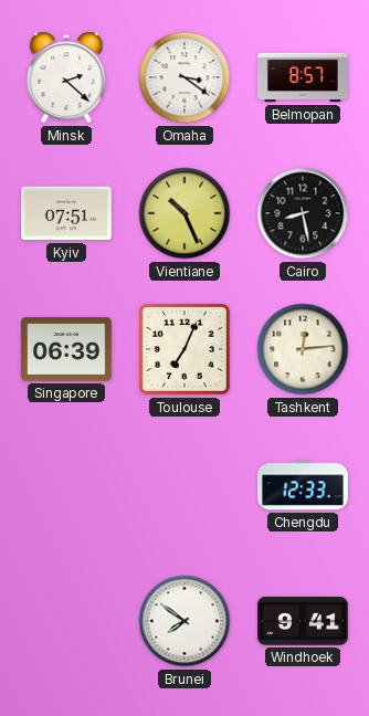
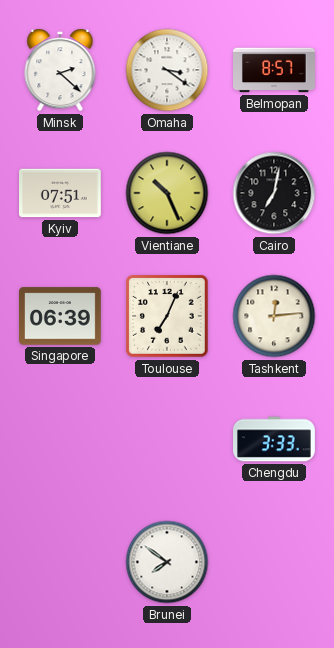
Cairo: 8:28 -> 7:02 (274, 193)
Chengdu: 12:33 -> 3:33 (275, 439)
Windhoek: 9:41 -> none (304, 621)
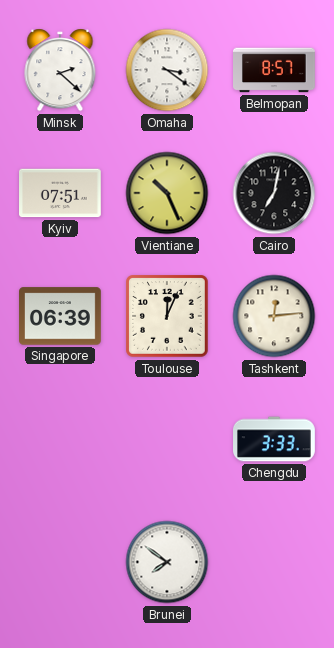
Toulouse: 7:04 -> 12:04 (167, 316)
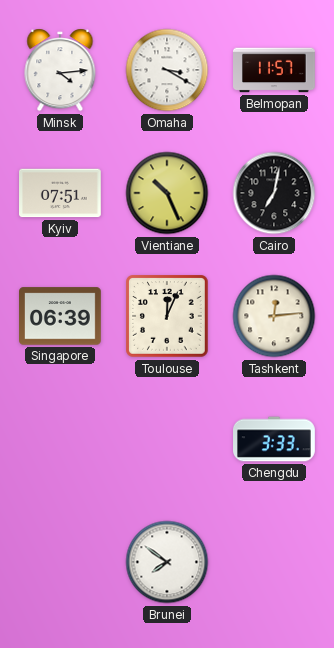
Minsk: 2:22 -> 4:14 (60, 70)
Omaha: 3:21 -> 3:20 (167, 70)
Belmopan: 8:57 -> 11:57 (275, 70)
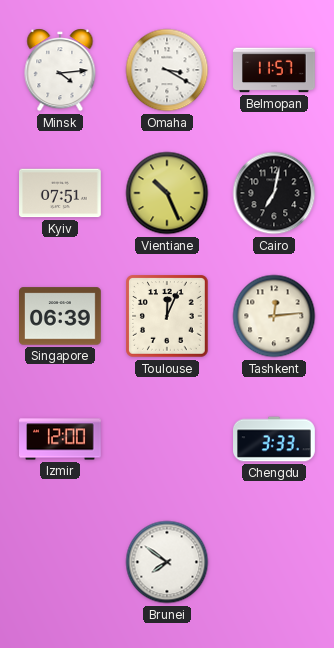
Izmir: none -> 12:00 (61, 439)
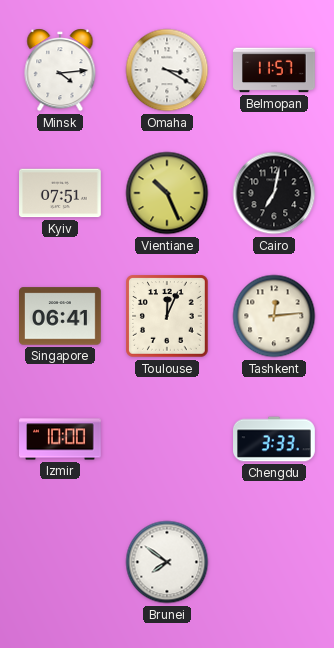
Singapore: 06:39 -> 06:41 (61, 316)
Izmir: 12:00 -> 10:00 (61, 439)
